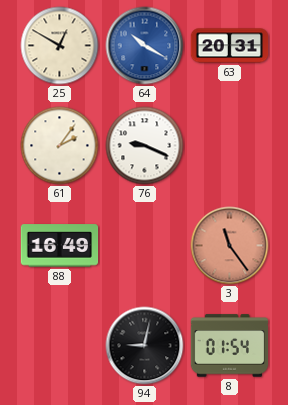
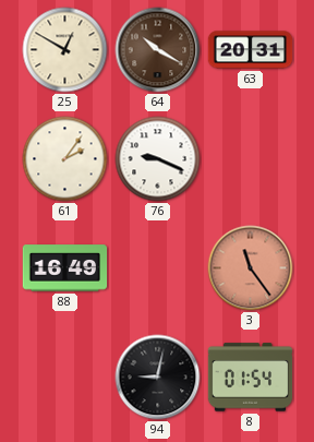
64 dial: blue -> brown (158, 50)
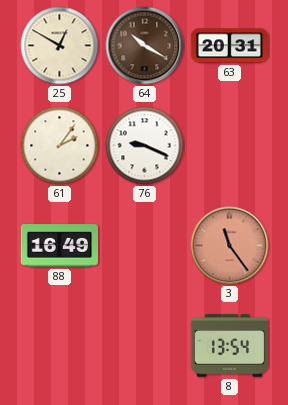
94: 9:02 -> none (158, 378)
8: 01:54 -> 13:54 (230, 346)
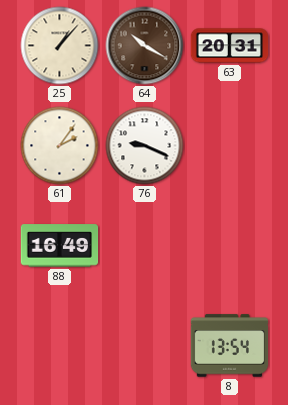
25: 12:50 -> 1:07 (60, 46)
3: 11:24 -> none (230, 246)
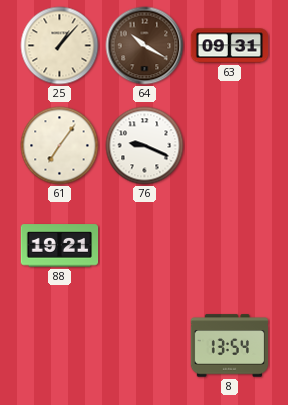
63: 20:31 -> 09:31 (230, 46)
61: 2:06 -> 7:06 (60, 146)
88: 16:49 -> 19:21 (60, 246)
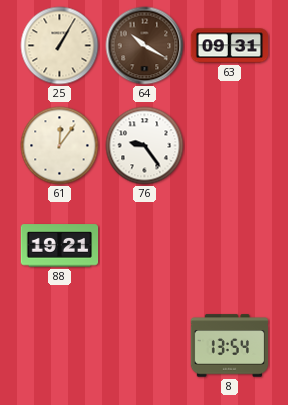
25: 1:07 -> 1:05 (60, 46)
61: 7:06 -> 12:06 (60, 146)
76: 9:19 -> 9:24 (145, 146)
